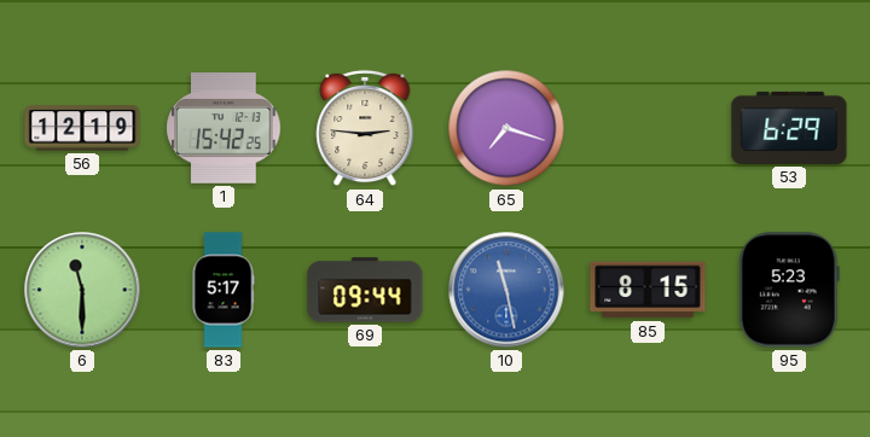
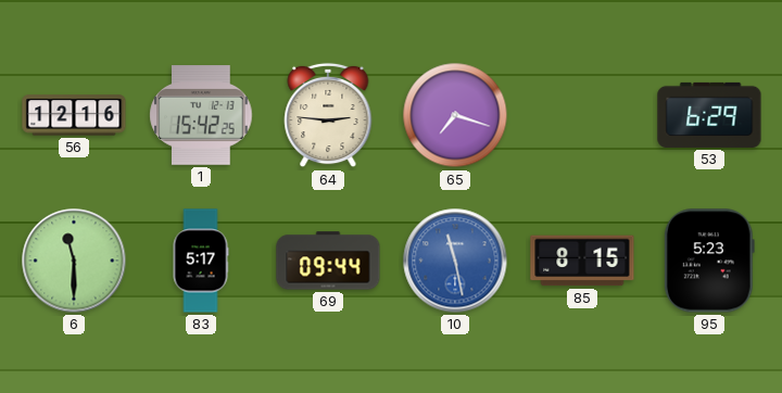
56: 12:19 -> 12:16 (74, 115)
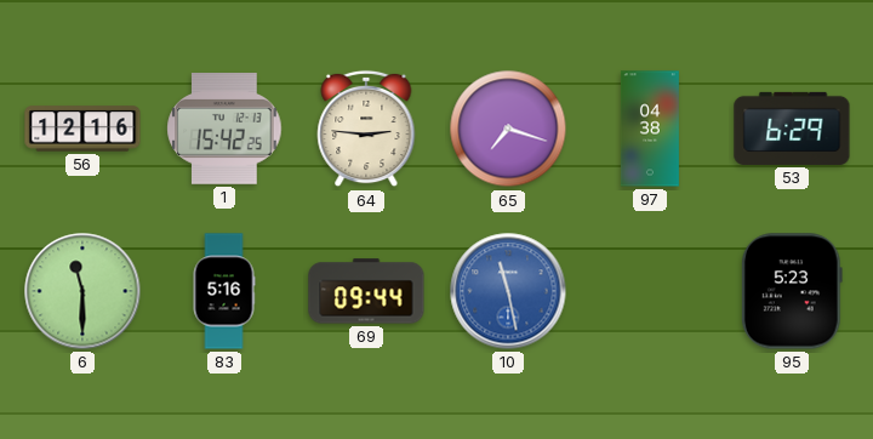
97: none -> 04:38 (650, 129)
83: 5:17 -> 5:16 (224, 291)
85: 8:15 -> none (582, 261)
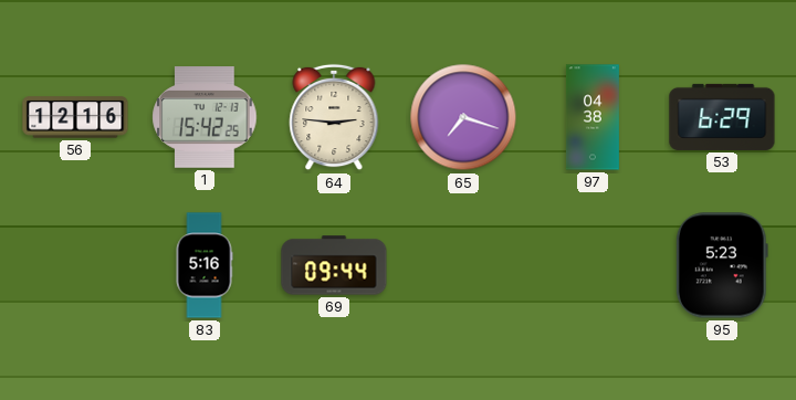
6: 11:30 -> none (82, 291)
10: 11:28 -> none (508, 291)
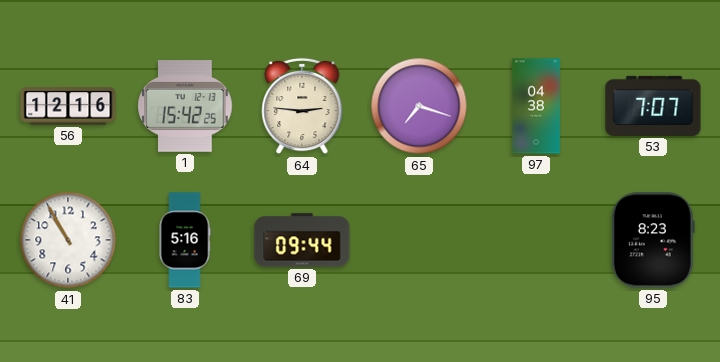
53: 6:29 -> 7:07 (653, 106)
41: none -> 10:55 (68, 240)
95: 5:23 -> 8:23 (653, 240)
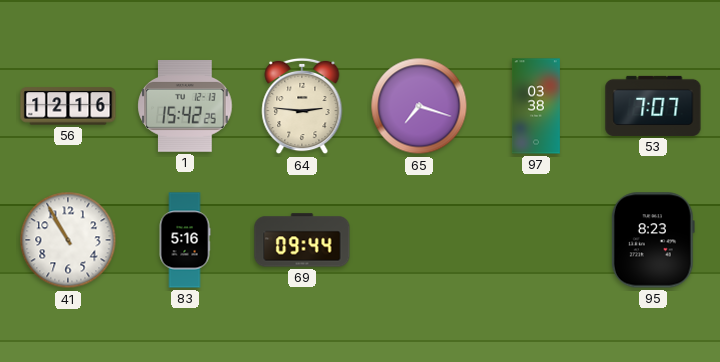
97: 04:38 -> 03:38 (536, 106)
